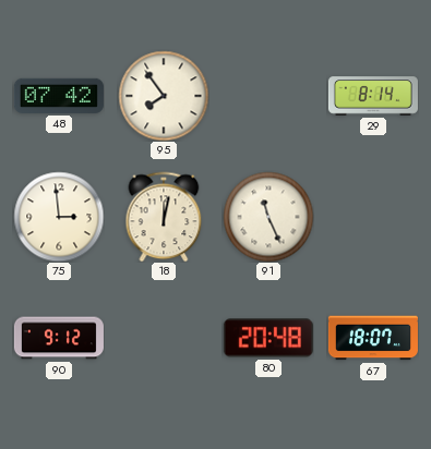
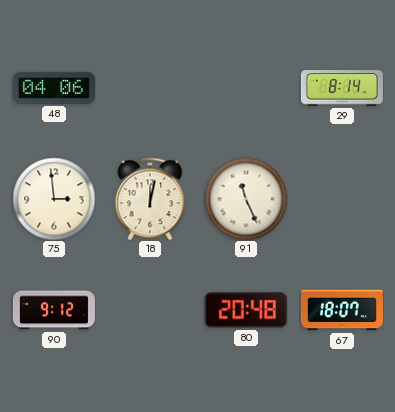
48: 07:42 -> 04:06 (54, 88)
95: 7:54 -> none (164, 96)
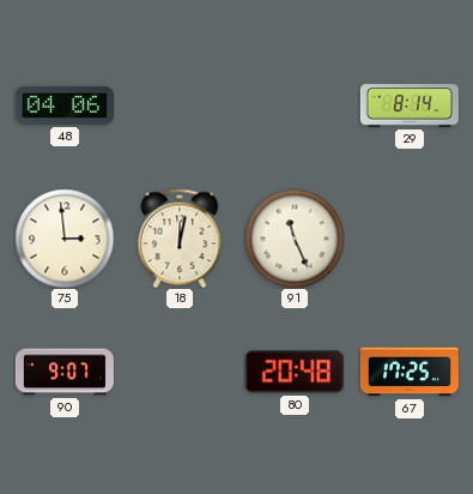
90: 9:12 -> 9:07 (65, 372)
67: 18:07 -> 17:25 (410, 372)
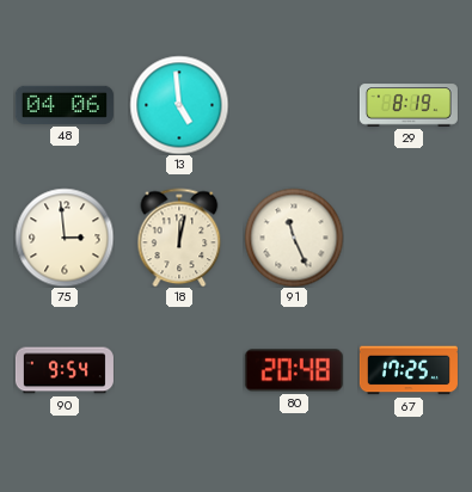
13: none -> 4:59 (179, 105)
29: 8:14 -> 8:19 (409, 105)
90: 9:07 -> 9:54 (65, 370)
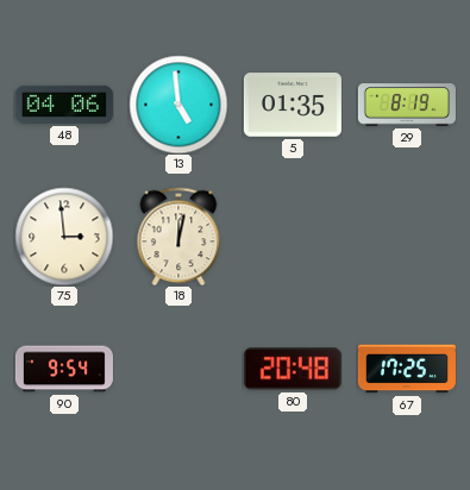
5: none -> 01:35 (293, 105)
91: 11:26 -> none (294, 238)
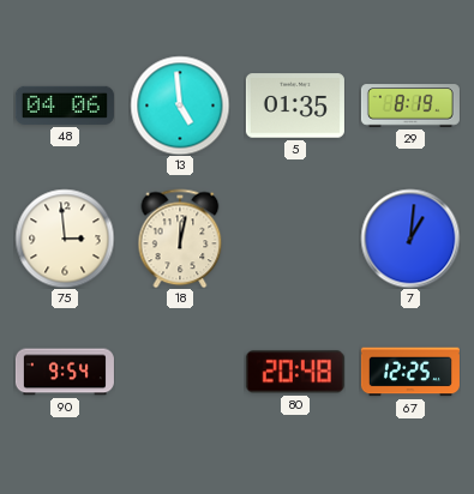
7: none -> 1:01 (410, 239)
67: 17:25 -> 12:25 (410, 372)
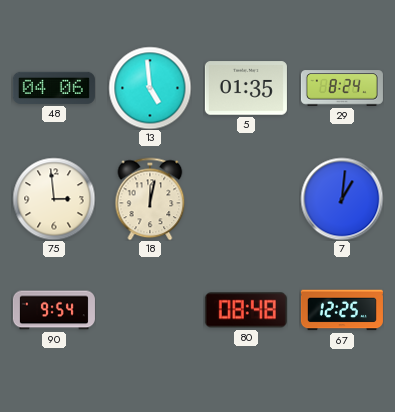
29: 8:19 -> 8:24 (342, 88)
80: 20:48 -> 08:48 (246, 310)
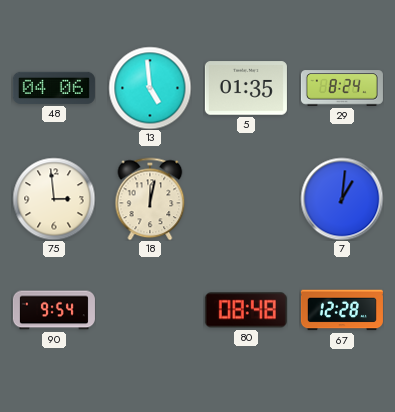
67: 12:25 -> 12:28 (342, 310)
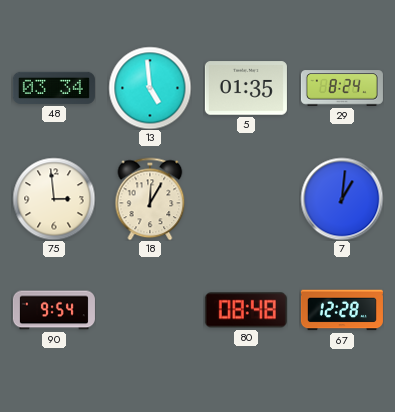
48: 04:06 -> 03:34 (54, 88)
18: 12:02 -> 12:05 (150, 199)
